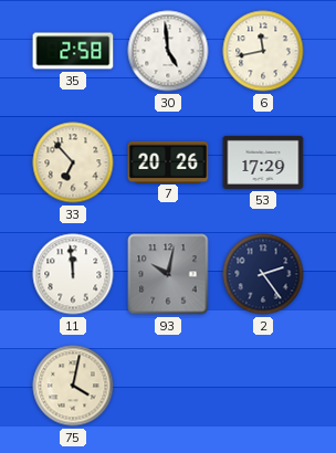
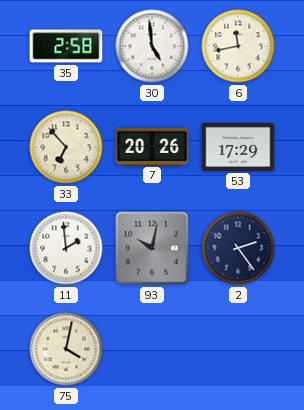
11: 11:59 -> 1:59 (66, 248)
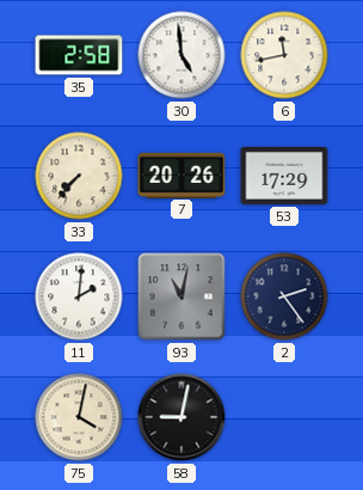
33: 6:53 -> 7:37 (79, 176)
11: 1:59 -> 2:01 (79, 296)
93: 10:02 -> 11:02 (181, 296)
58: none -> 9:02 (181, 417)
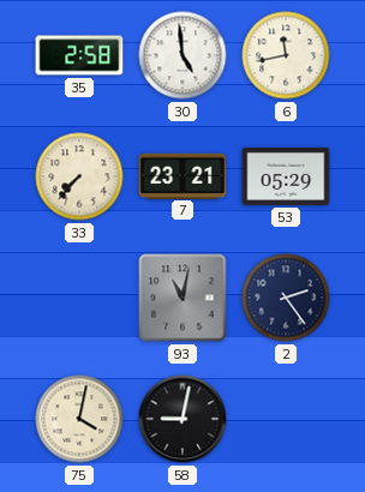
7: 20:26 -> 23:21 (182, 175)
53: 17:29 -> 05:29 (286, 176)
11: 2:01 -> none (79, 296)
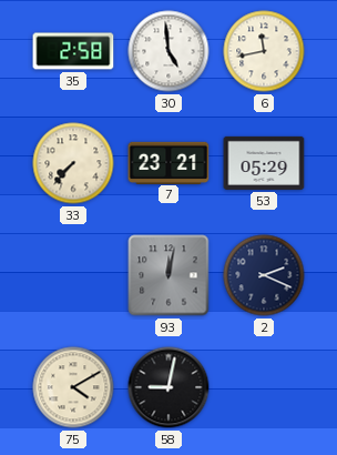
93: 11:02 -> 12:02 (168, 275)
2: 2:24 -> 2:19 (264, 275)
75: 4:02 -> 4:10 (73, 387)
